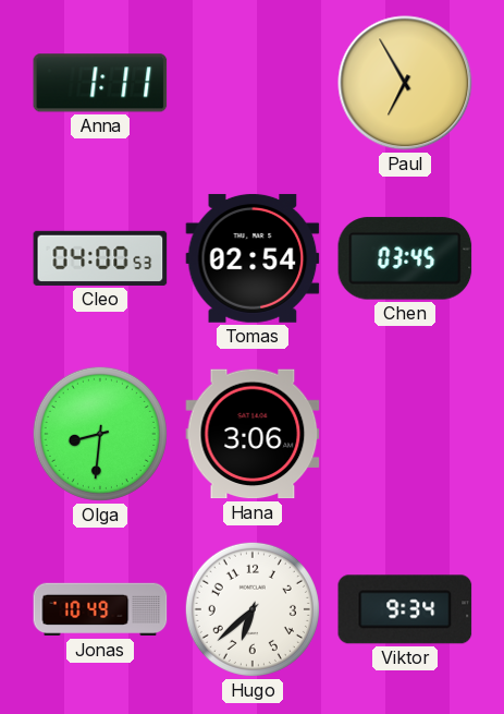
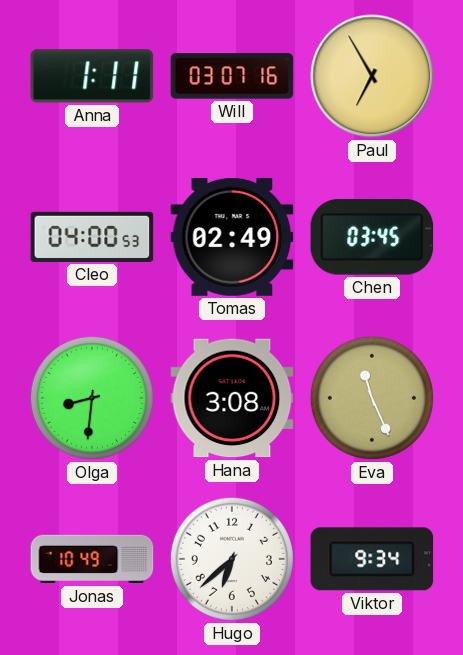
Will: none -> 03:07 (232, 76)
Tomas: 02:54 -> 02:49 (232, 237)
Hana: 3:06 -> 3:08 (232, 398)
Eva: none -> 11:26 (372, 398)
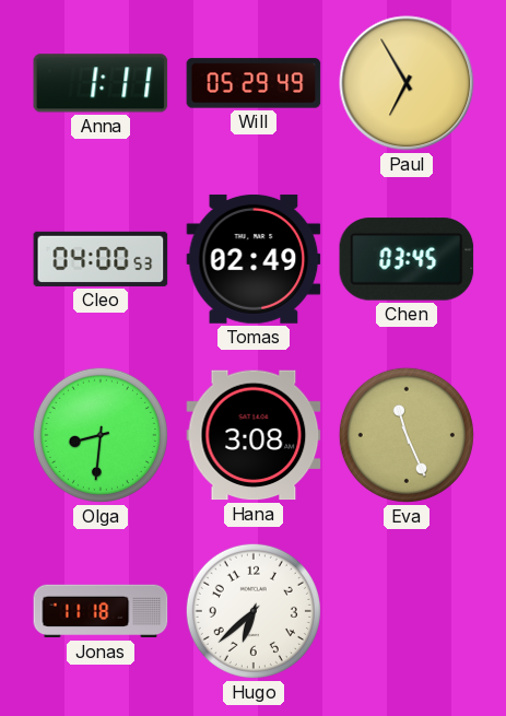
Will: 03:07 -> 05:29 (254, 83)
Jonas: 10:49 -> 11:18 (101, 611)
Viktor: 9:34 -> none (372, 559)
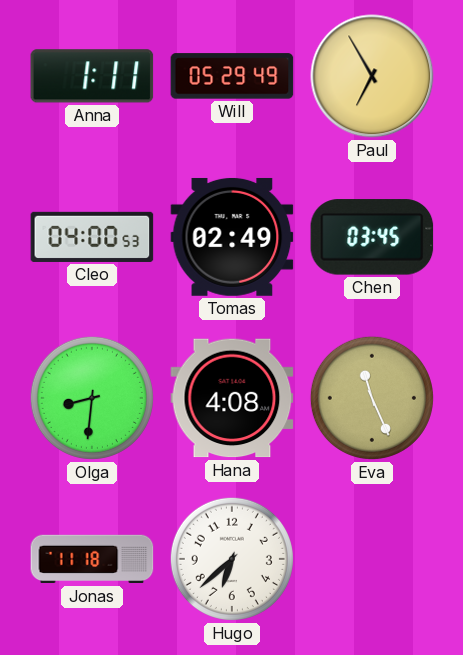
Hana: 3:08 -> 4:08 (232, 398)
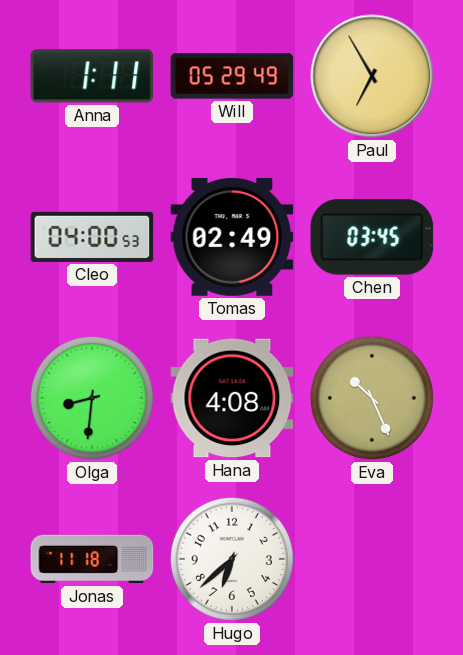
Eva: 11:26 -> 10:26 (372, 398)
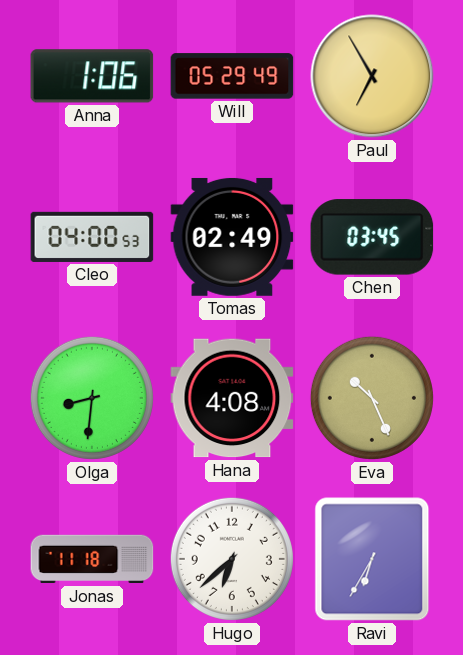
Anna: 1:11 -> 1:06 (92, 76)
Ravi: none -> 6:35 (372, 559)
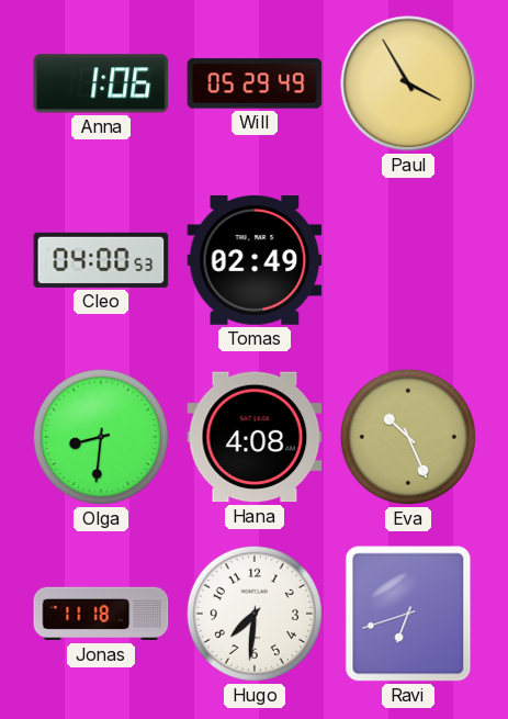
Paul: 6:55 -> 3:55 (408, 83)
Chen: 03:45 -> none (372, 237)
Hugo: 6:38 -> 7:31 (255, 614)
Ravi: 6:35 -> 6:42 (408, 614)
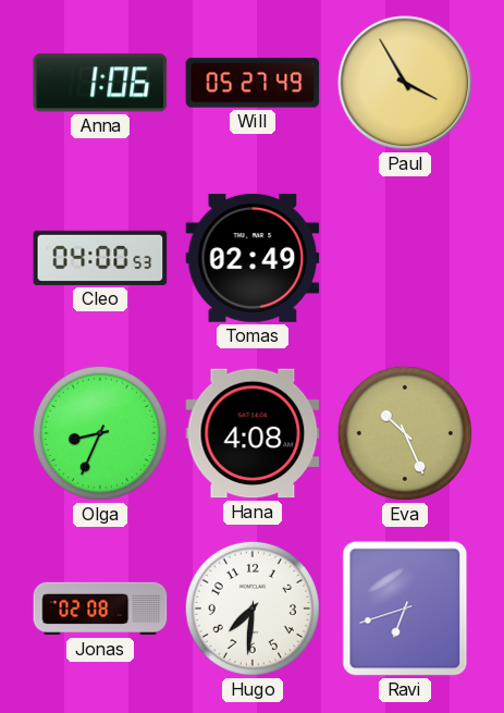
Will: 05:29 -> 05:27 (253, 83)
Olga: 8:31 -> 8:34 (100, 433)
Jonas: 11:18 -> 02:08 (100, 608)
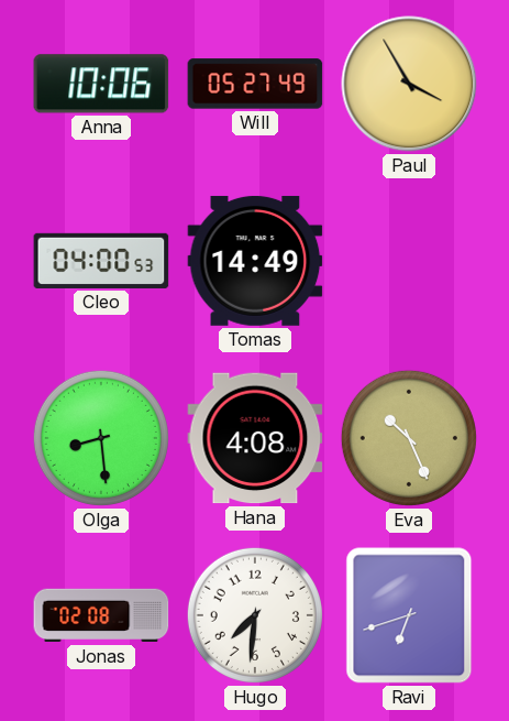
Anna: 1:06 -> 10:06 (101, 84)
Tomas: 02:49 -> 14:49 (255, 261)
Olga: 8:34 -> 8:29 (101, 438)
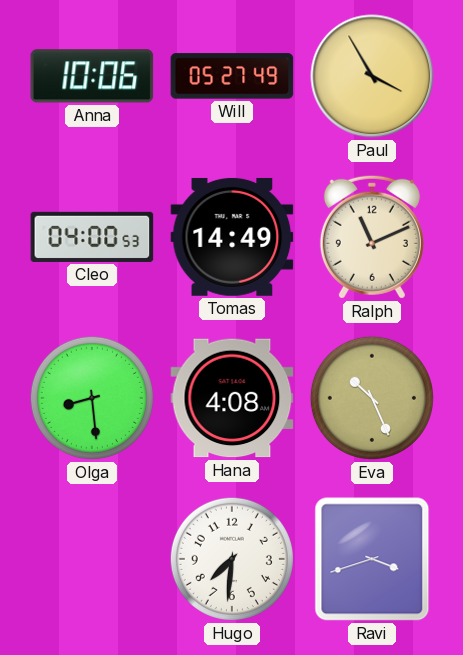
Ralph: none -> 11:11 (372, 237)
Jonas: 02:08 -> none (101, 615)
Ravi: 6:42 -> 3:42 (372, 559)
